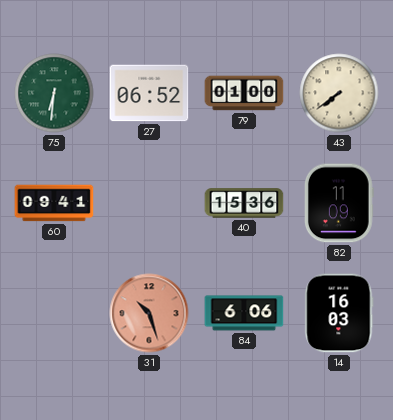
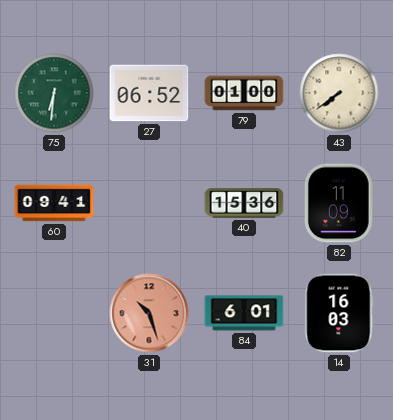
84: 6:06 -> 6:01 (244, 313)
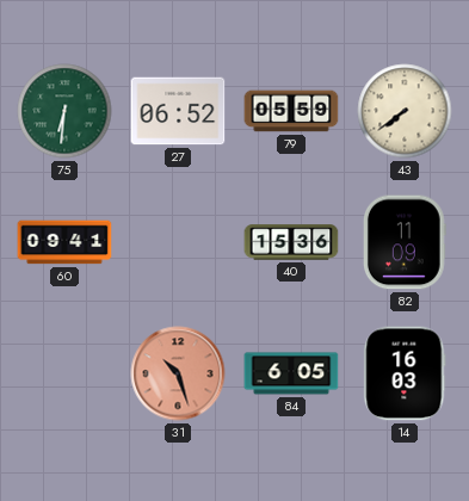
79: 01:00 -> 05:59 (291, 111)
84: 6:01 -> 6:05 (291, 373)
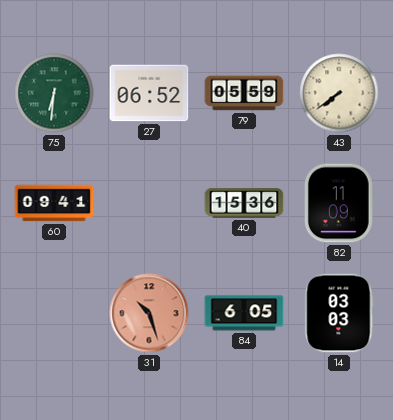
14: 16:03 -> 03:03 (339, 313)
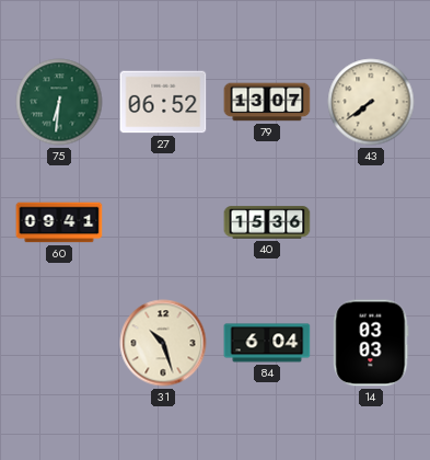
79: 05:59 -> 13:07 (267, 102)
82: 11:09 -> none (339, 203)
31 dial: salmon -> cream (163, 343)
84: 6:05 -> 6:04 (267, 343)
